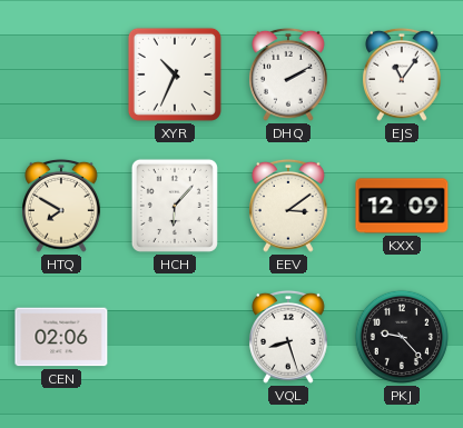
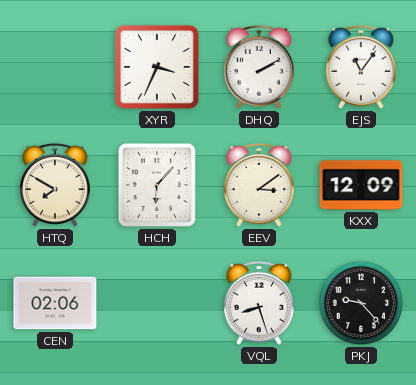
XYR: 10:34 -> 3:34 (157, 67)
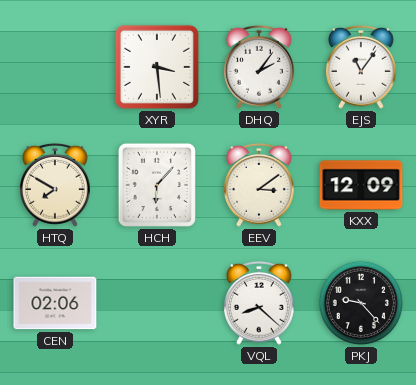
XYR: 3:34 -> 3:29 (157, 67)
DHQ: 2:10 -> 2:06 (260, 67)
VQL: 8:27 -> 8:22 (260, 303)
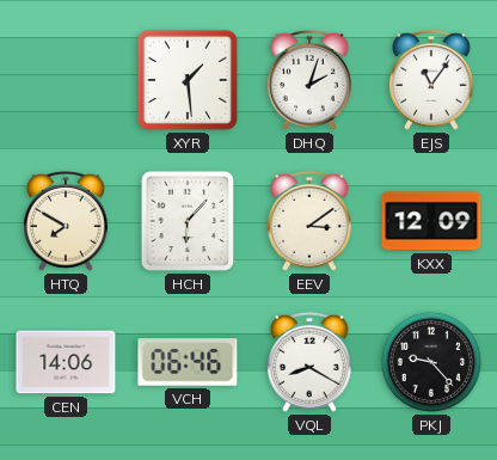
XYR: 3:29 -> 1:29 (188, 80)
DHQ: 2:06 -> 2:03 (311, 80)
CEN: 02:06 -> 14:06 (66, 362)
VCH: none -> 06:46 (188, 362)
VQL: 8:22 -> 8:20 (311, 362)
